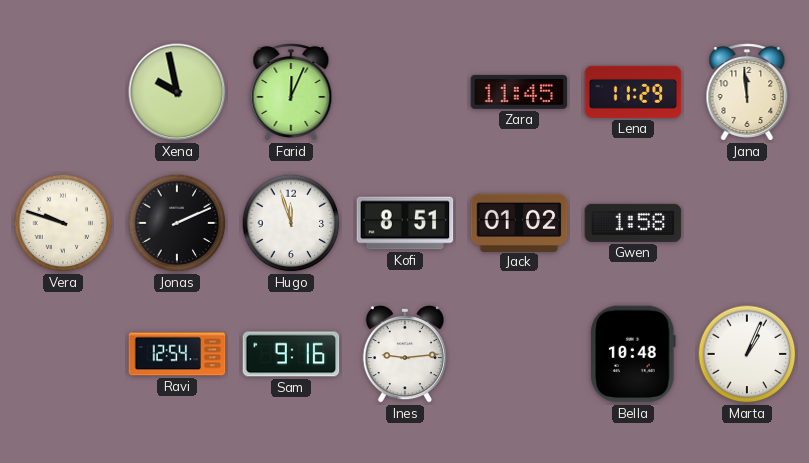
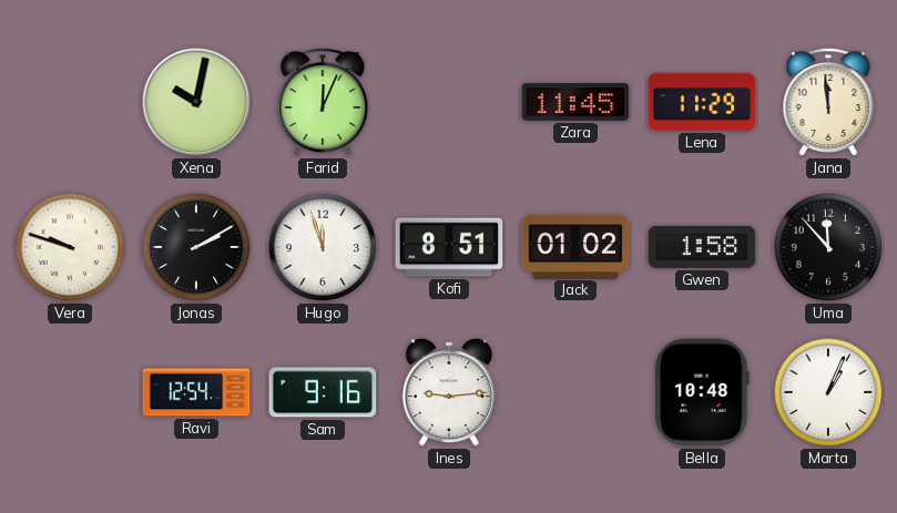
Xena: 9:58 -> 10:02 (196, 102)
Jonas: 2:11 -> 2:10 (196, 247)
Uma: none -> 11:53 (828, 247)
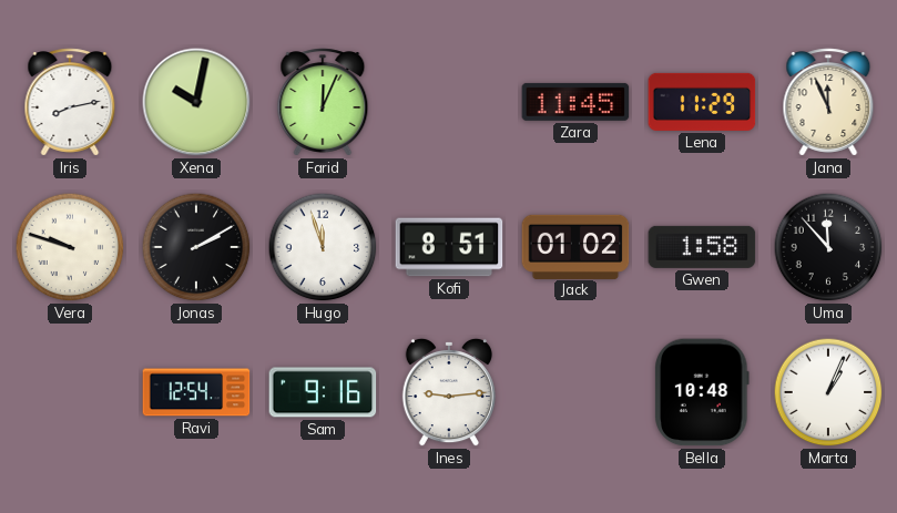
Iris: none -> 8:13 (70, 102)
Jana: 11:59 -> 11:56 (828, 102)
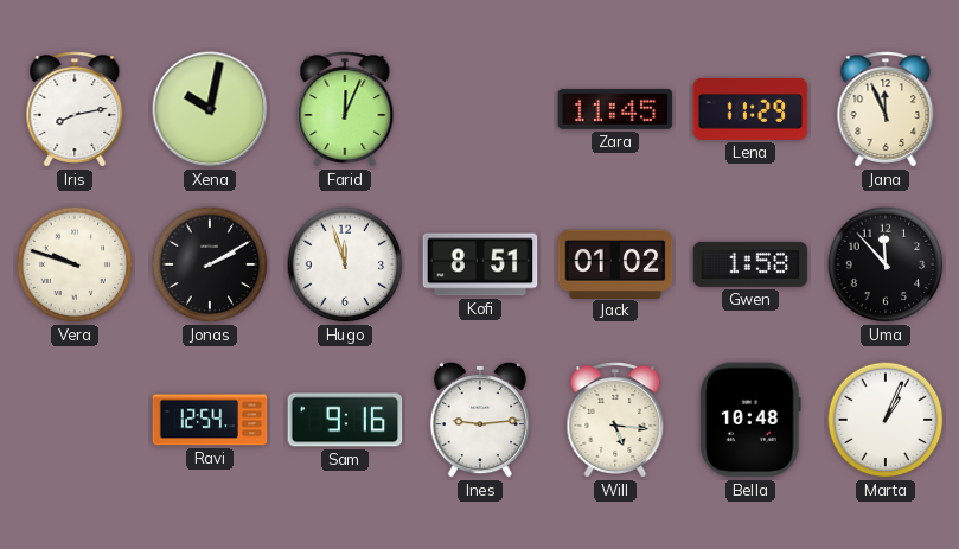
Will: none -> 5:16 (615, 420)
